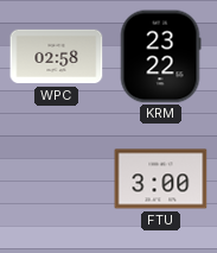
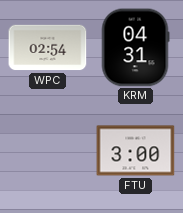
WPC: 02:58 -> 02:54 (48, 48)
KRM: 23:22 -> 04:31 (135, 48)
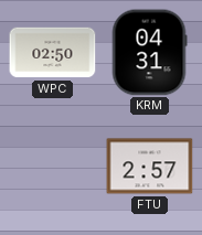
WPC: 02:54 -> 02:50 (53, 53)
FTU: 3:00 -> 2:57 (150, 167)
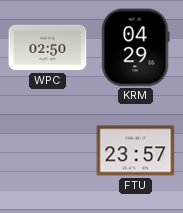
KRM: 04:31 -> 04:29 (135, 48)
FTU: 2:57 -> 23:57 (136, 151)
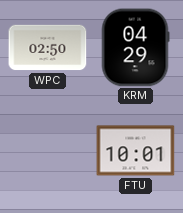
FTU: 23:57 -> 10:01 (136, 151)
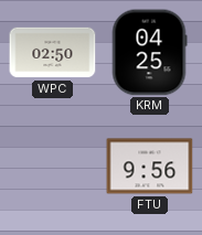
KRM: 04:29 -> 04:25 (149, 53)
FTU: 10:01 -> 9:56 (150, 167)
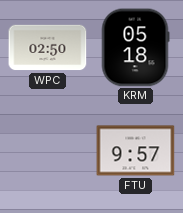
KRM: 04:25 -> 05:18 (135, 48)
FTU: 9:56 -> 9:57 (136, 151)
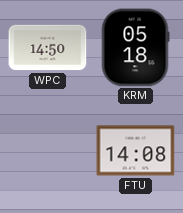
WPC: 02:50 -> 14:50 (48, 48)
FTU: 9:57 -> 14:08 (136, 151)
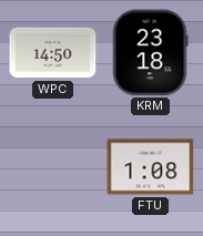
KRM: 05:18 -> 23:18 (150, 53)
FTU: 14:08 -> 1:08 (151, 167)
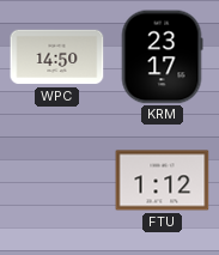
KRM: 23:18 -> 23:17 (162, 57)
FTU: 1:08 -> 1:12 (163, 181)
